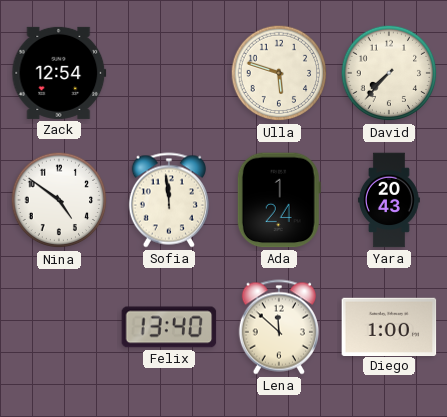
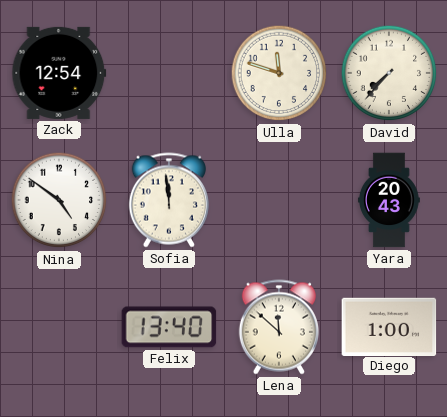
Ulla: 5:48 -> 11:48 (279, 73)
Ada: 1:24 -> none (279, 200)
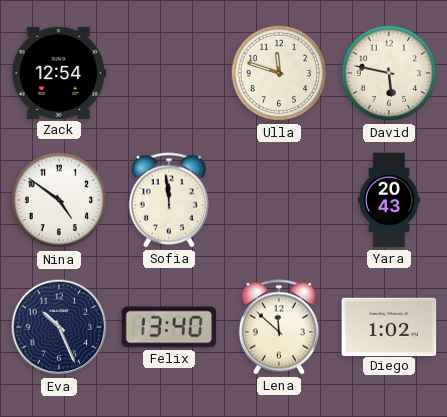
David: 7:37 -> 5:47 (389, 73)
Eva: none -> 10:26 (59, 327)
Diego: 1:00 -> 1:02 (389, 326)
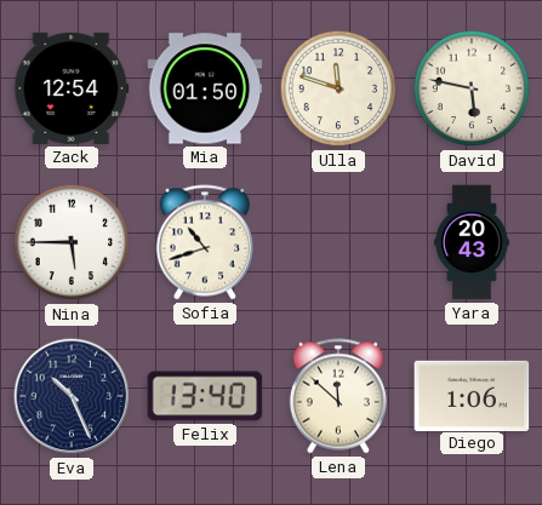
Mia: none -> 01:50 (205, 88)
Nina: 4:51 -> 5:45 (72, 242)
Sofia: 11:59 -> 10:42 (205, 242)
Diego: 1:02 -> 1:06 (472, 395)
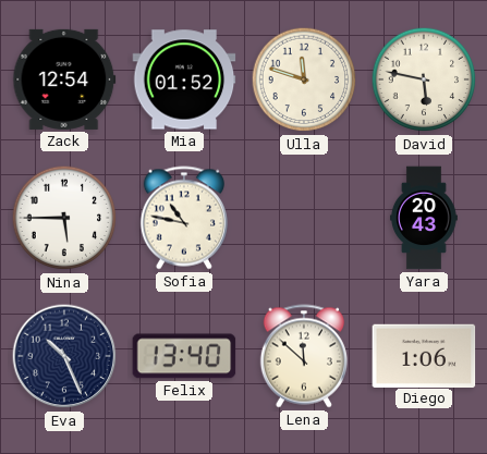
Mia: 01:50 -> 01:52 (184, 79)
Sofia: 10:42 -> 10:47 (184, 218)
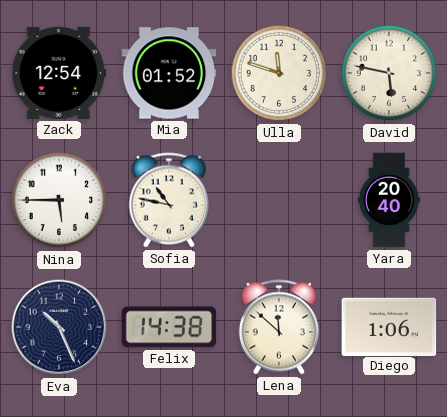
Yara: 20:43 -> 20:40 (389, 200)
Felix: 13:40 -> 14:38 (169, 327)
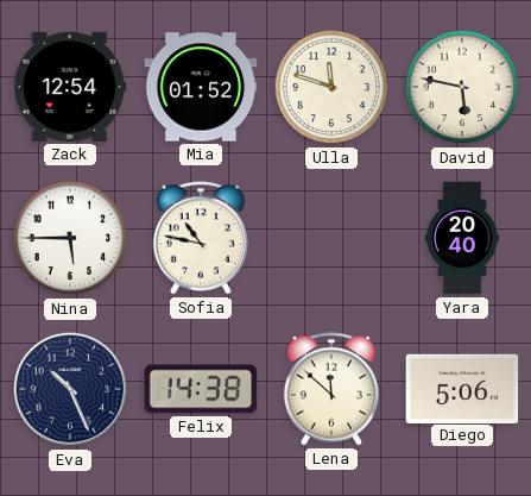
Diego: 1:06 -> 5:06 (462, 388)
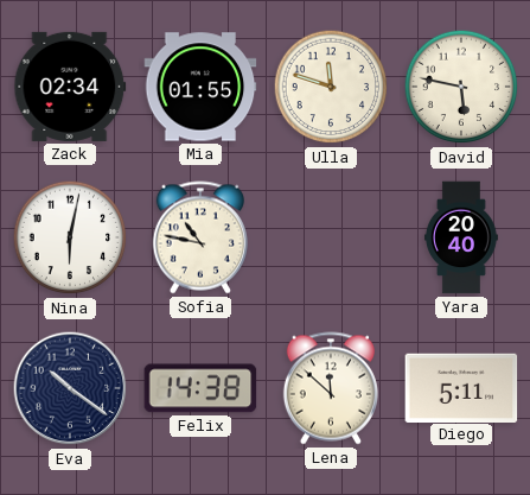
Zack: 12:54 -> 02:34 (70, 87)
Mia: 01:52 -> 01:55 (200, 87)
Nina: 5:45 -> 6:02 (70, 237)
Eva: 10:26 -> 10:21 (70, 388)
Diego: 5:06 -> 5:11 (461, 387)
